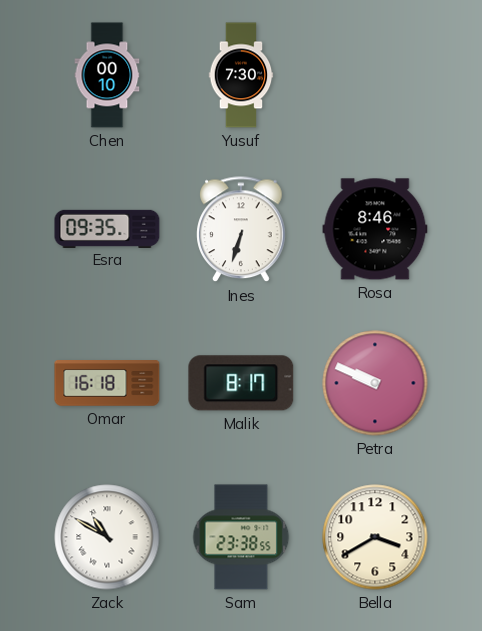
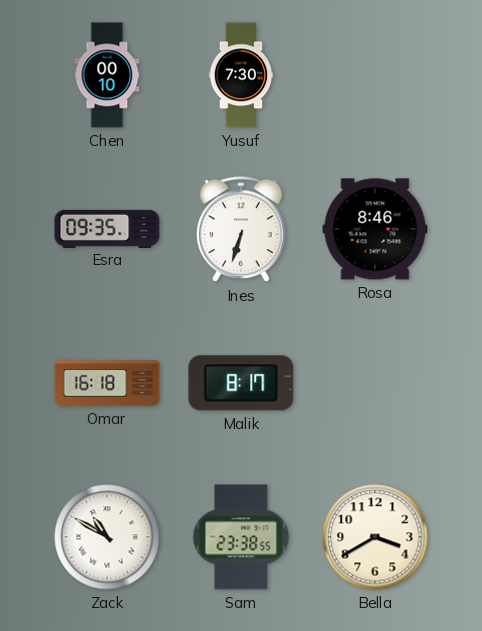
Petra: 9:49 -> none (375, 383)
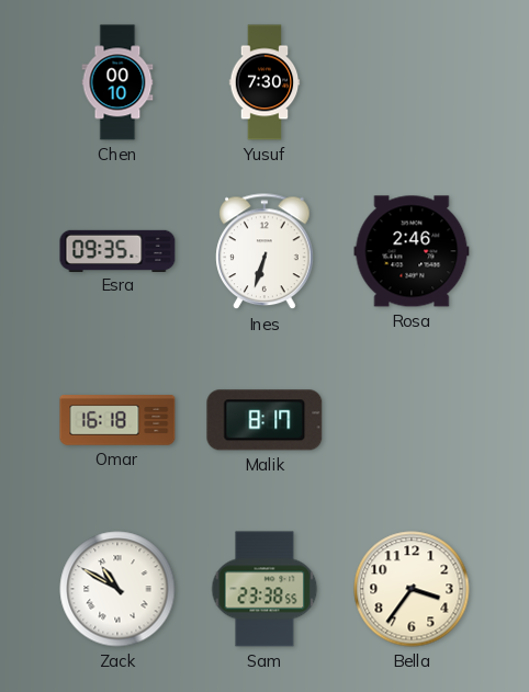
Rosa: 8:46 -> 2:46 (412, 251)
Bella: 3:40 -> 3:36 (412, 589)
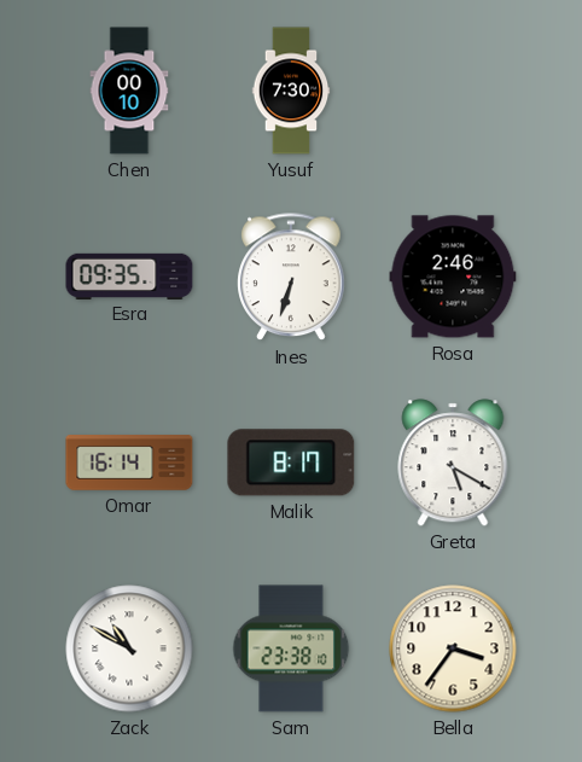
Omar: 16:18 -> 16:14 (129, 463)
Greta: none -> 5:20 (453, 463)
Sam: 23:38:55 -> 23:38:10 (291, 648)
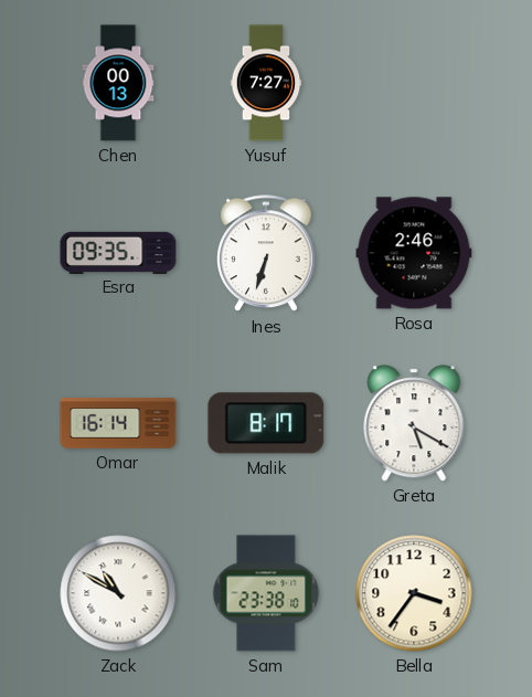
Chen: 00:10 -> 00:13 (118, 83)
Yusuf: 7:30 -> 7:27 (266, 83)
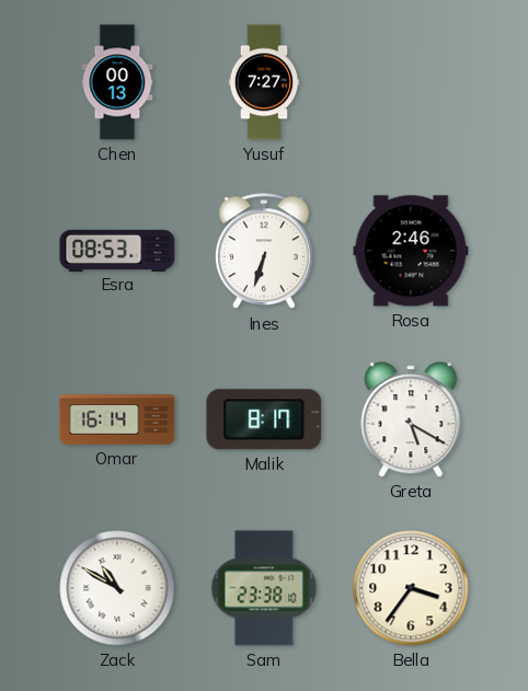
Esra: 09:35 -> 08:53 (117, 250)
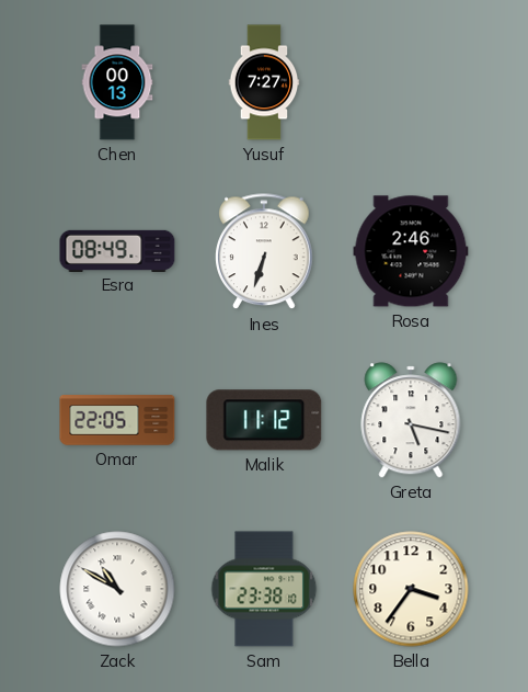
Esra: 08:53 -> 08:49 (117, 250)
Omar: 16:14 -> 22:05 (117, 420)
Malik: 8:17 -> 11:12 (264, 420)
Greta: 5:20 -> 5:17 (411, 420)
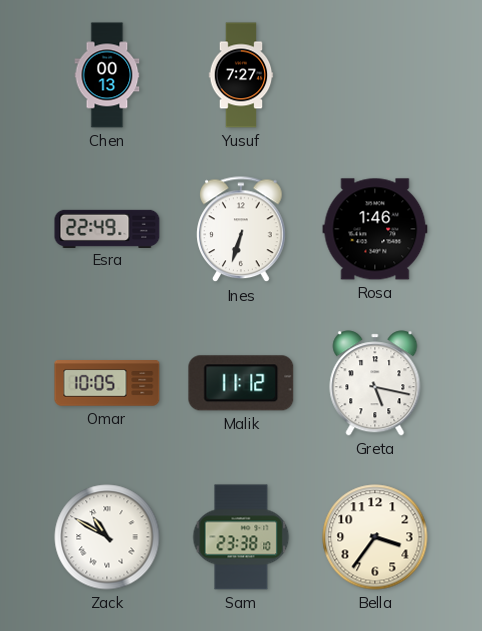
Esra: 08:49 -> 22:49 (107, 228)
Rosa: 2:46 -> 1:46 (375, 229)
Omar: 22:05 -> 10:05 (107, 383)
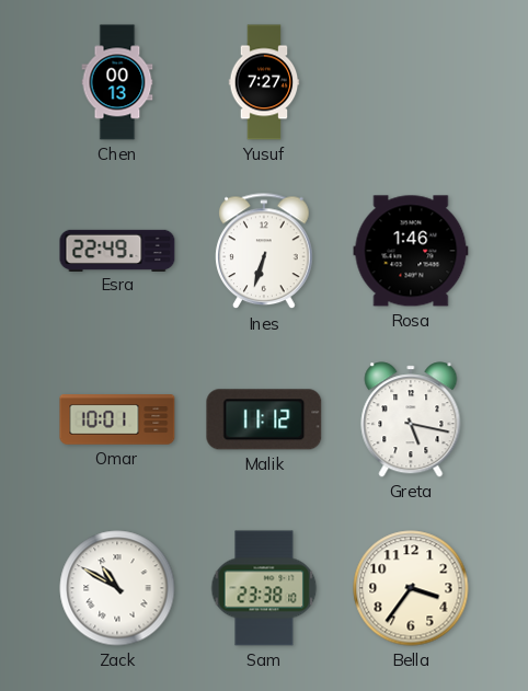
Omar: 10:05 -> 10:01 (117, 419)
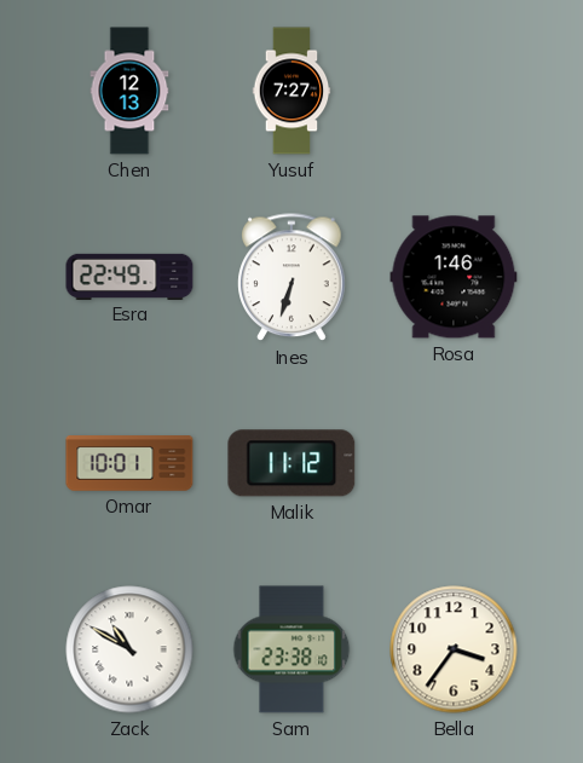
Chen: 00:13 -> 12:13 (129, 91)
Greta: 5:17 -> none (411, 419)
